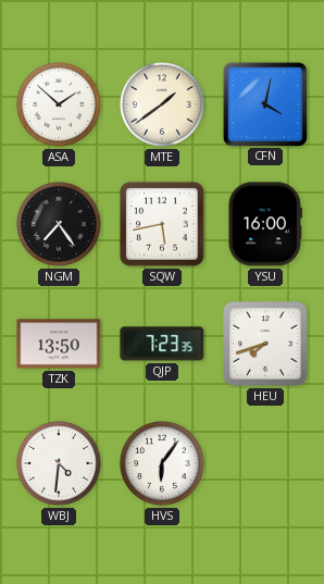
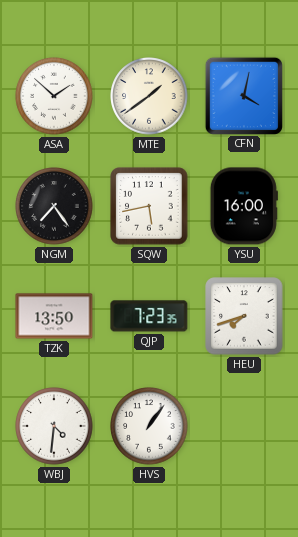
HVS: 6:06 -> 1:06 (149, 426)
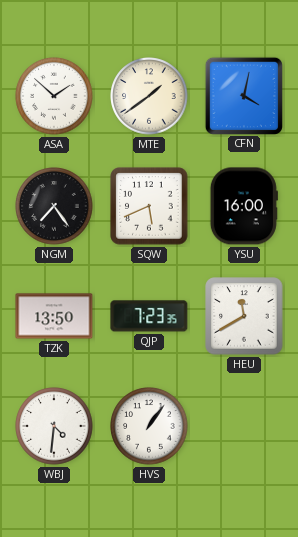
SQW: 5:43 -> 5:41 (149, 206)
HEU: 7:42 -> 11:40 (244, 316)
